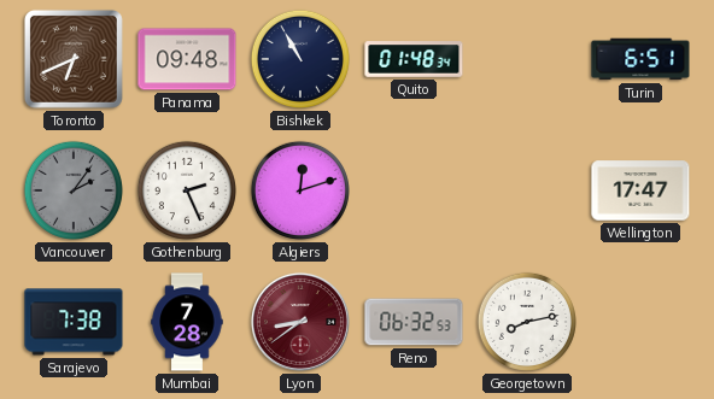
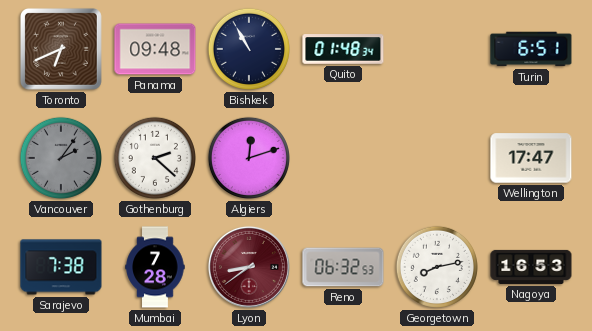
Gothenburg: 2:26 -> 2:22 (155, 158)
Nagoya: none -> 16:53 (531, 267)
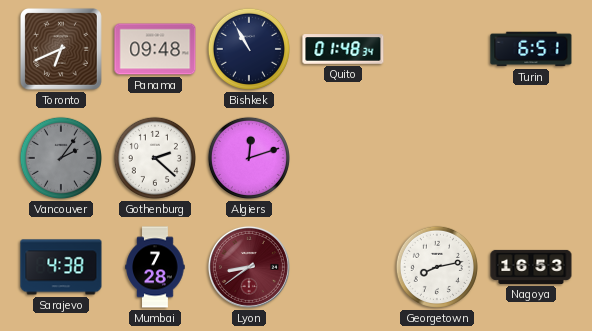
Wellington: 17:47 -> none (531, 158)
Sarajevo: 7:38 -> 4:38 (61, 267)
Reno: 06:32 -> none (343, 267)
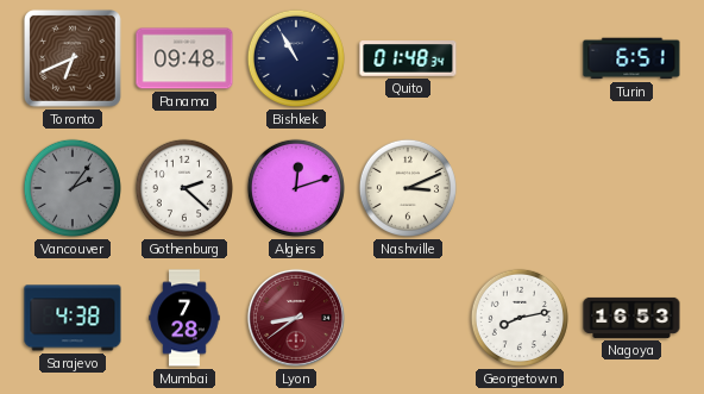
Nashville: none -> 3:11 (408, 188)
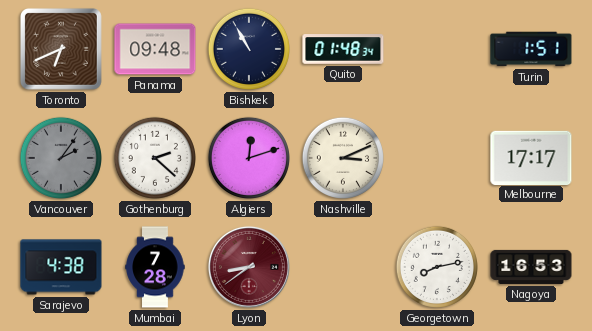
Turin: 6:51 -> 1:51 (531, 49)
Melbourne: none -> 17:17 (531, 157)
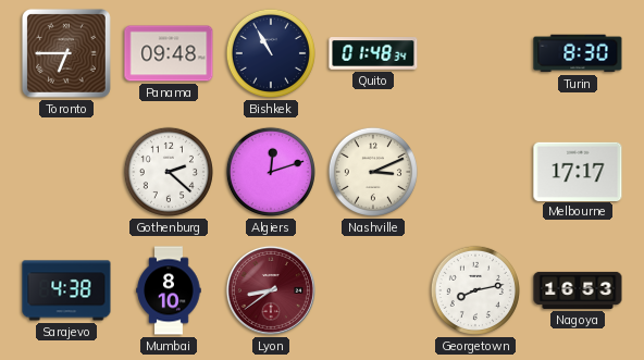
Toronto: 6:41 -> 6:45 (66, 53)
Turin: 1:51 -> 8:30 (578, 53)
Vancouver: 2:06 -> none (61, 158)
Mumbai: 7:28 -> 8:10 (169, 290)
